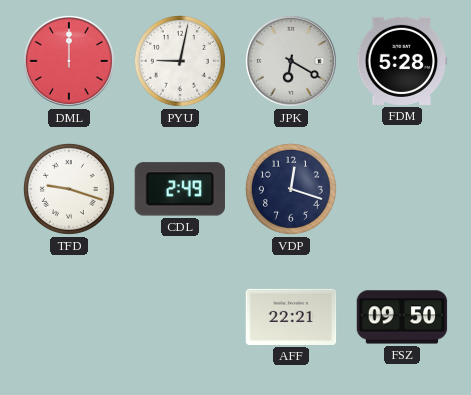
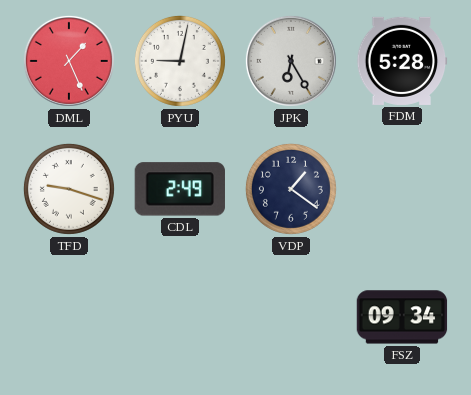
DML: 12:00 -> 1:26 (69, 61)
JPK: 6:20 -> 6:25 (291, 61)
VDP: 12:18 -> 1:21 (291, 189)
AFF: 22:21 -> none (291, 317)
FSZ: 09:50 -> 09:34 (402, 317)
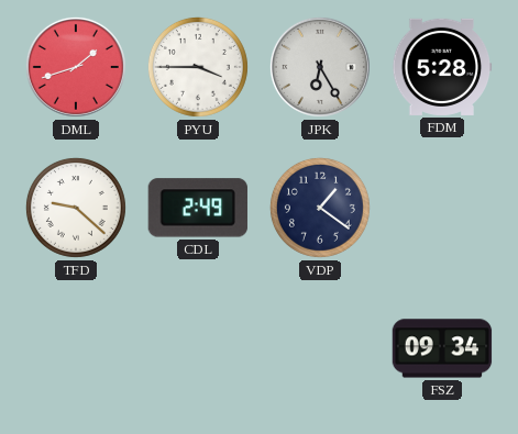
DML: 1:26 -> 1:42 (76, 67)
PYU: 9:02 -> 3:45 (198, 67)
TFD: 9:18 -> 9:22 (76, 208)
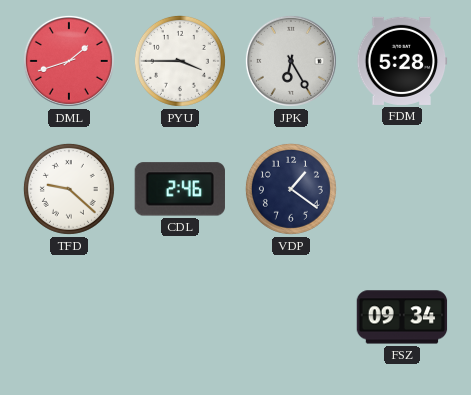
CDL: 2:49 -> 2:46 (179, 189)
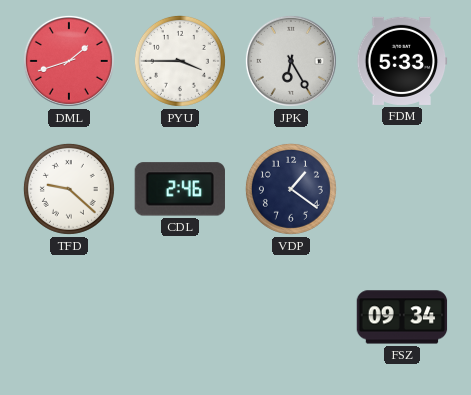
FDM: 5:28 -> 5:33 (402, 61)
